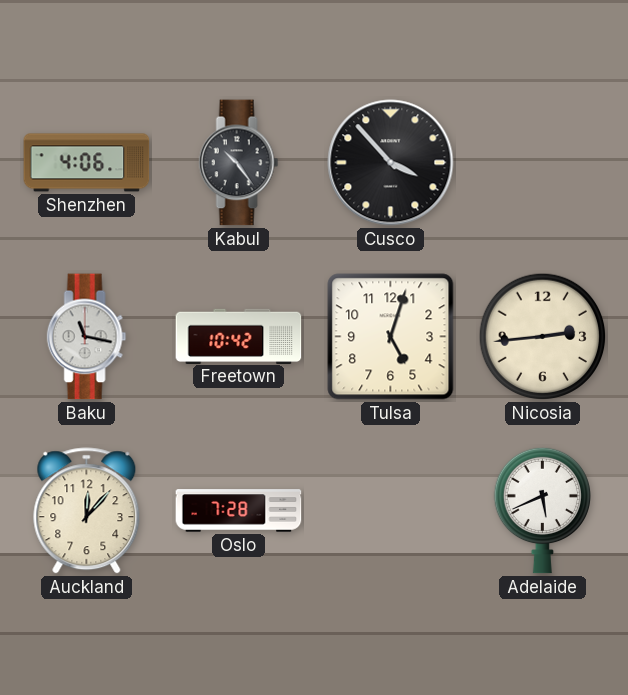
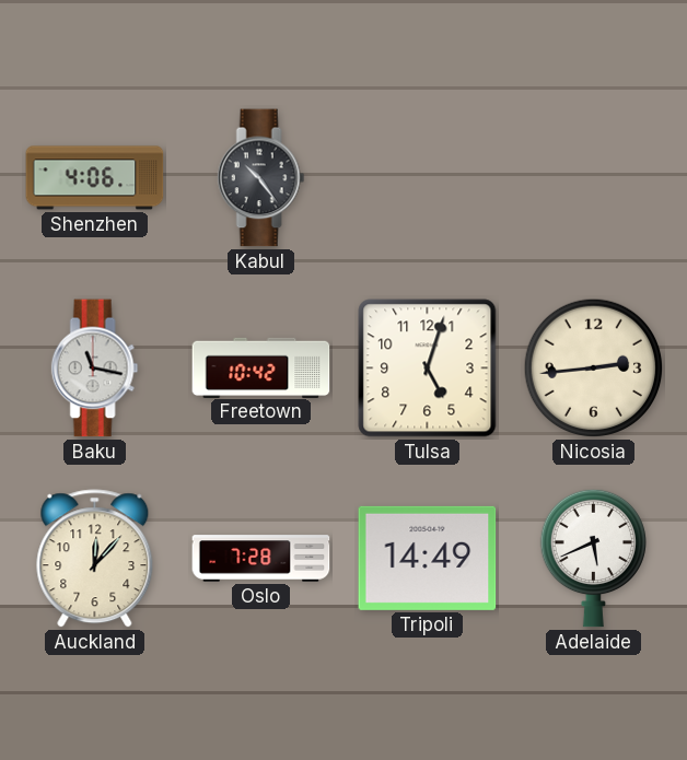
Cusco: 3:53 -> none (391, 163)
Tripoli: none -> 14:49 (428, 558)
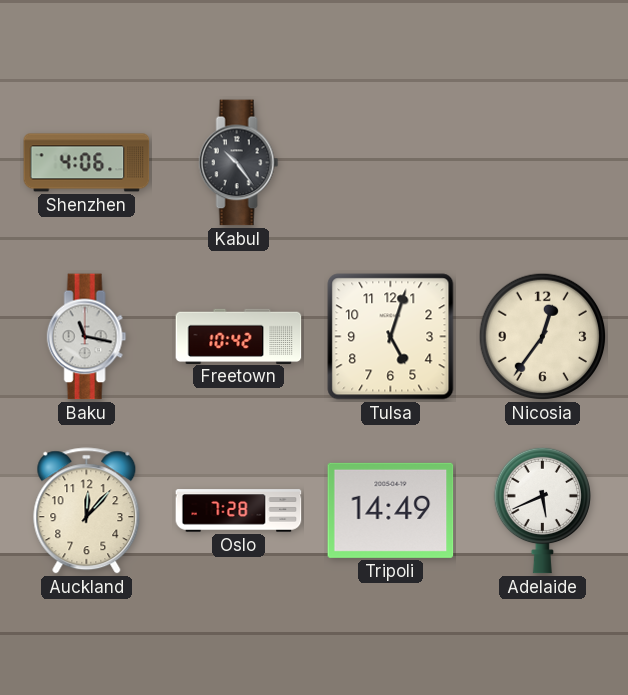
Nicosia: 2:44 -> 12:36 (543, 337)
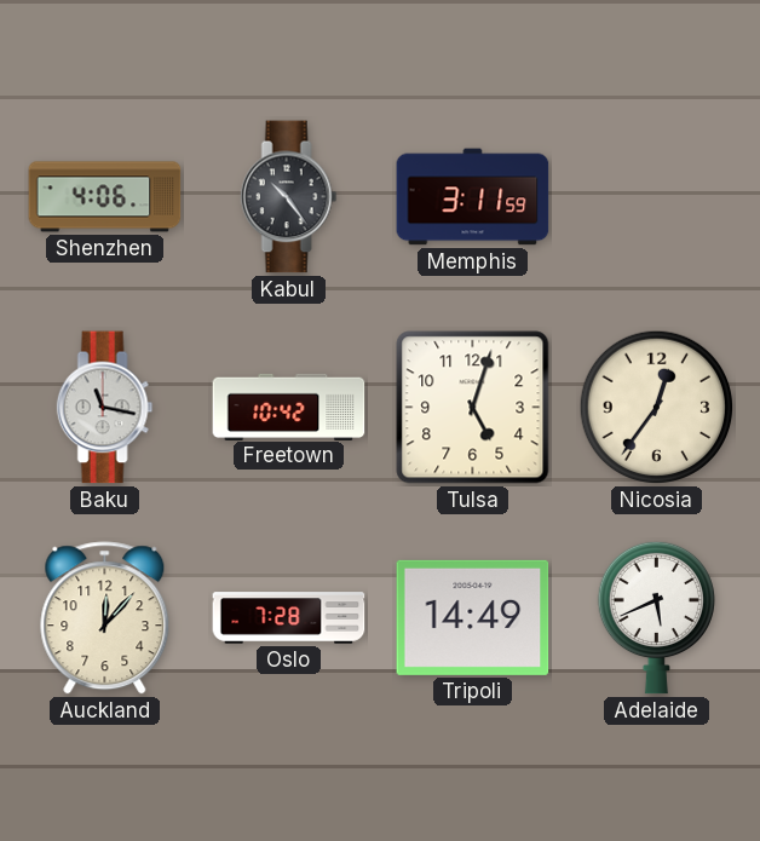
Memphis: none -> 3:11 (473, 197)
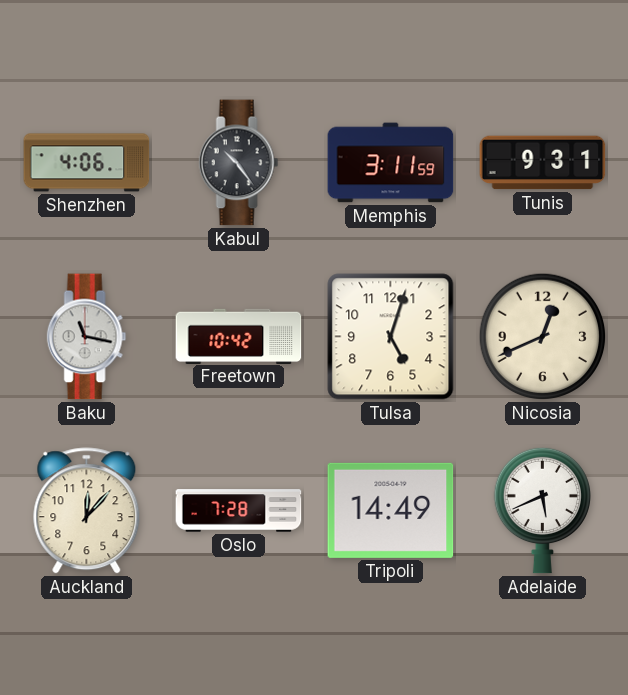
Tunis: none -> 9:31 (543, 163)
Nicosia: 12:36 -> 12:41 (543, 337)
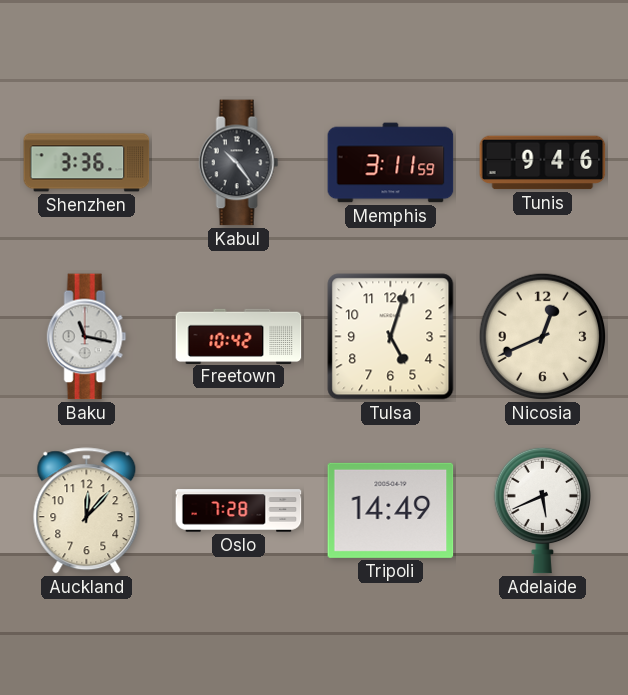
Shenzhen: 4:06 -> 3:36 (87, 163)
Tunis: 9:31 -> 9:46 (543, 163)
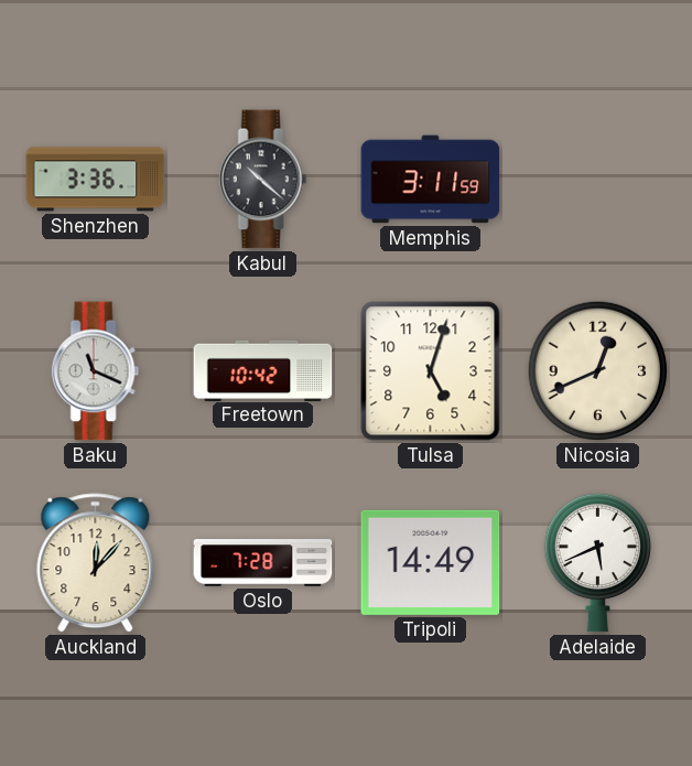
Kabul: 10:24 -> 10:22 (263, 180)
Tunis: 9:46 -> none (543, 163)
Baku: 11:17 -> 11:19 (96, 371)
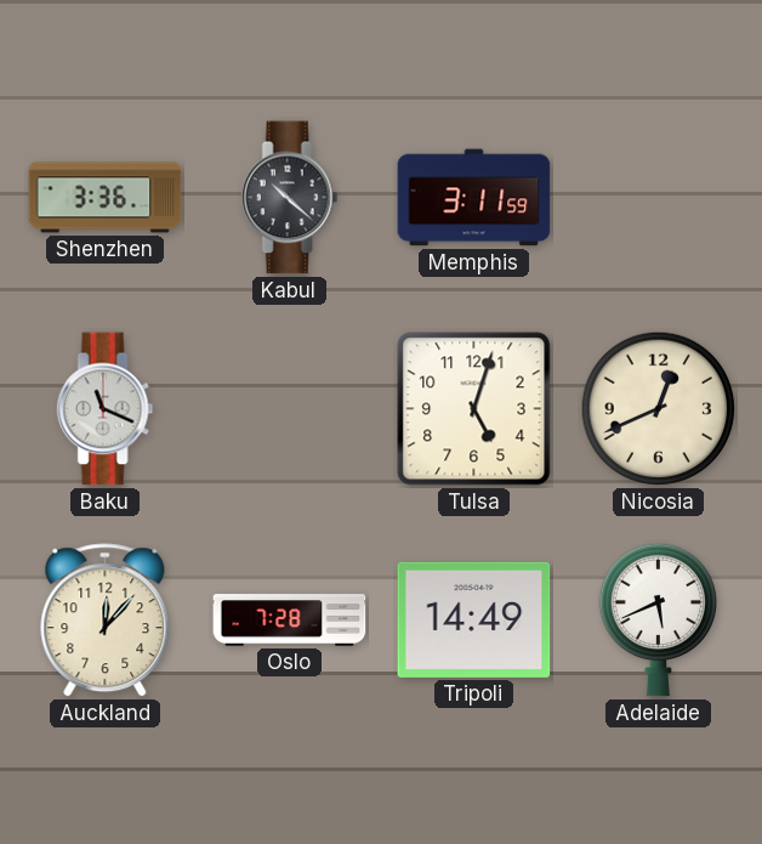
Freetown: 10:42 -> none (263, 370)
